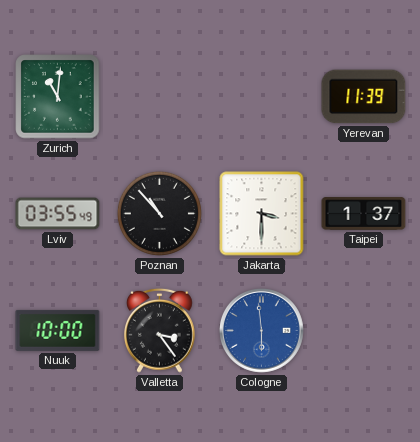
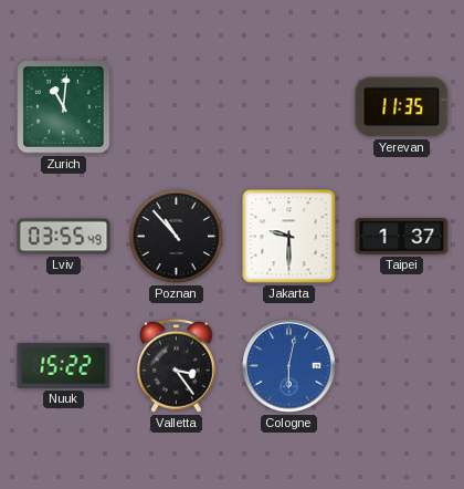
Yerevan: 11:39 -> 11:35 (402, 107)
Jakarta: 3:30 -> 9:30 (289, 237)
Nuuk: 10:00 -> 15:22 (64, 365)
Cologne: 5:59 -> 6:02 (288, 365)
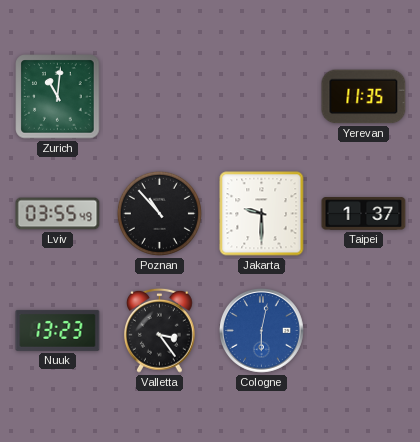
Nuuk: 15:22 -> 13:23 (58, 330)
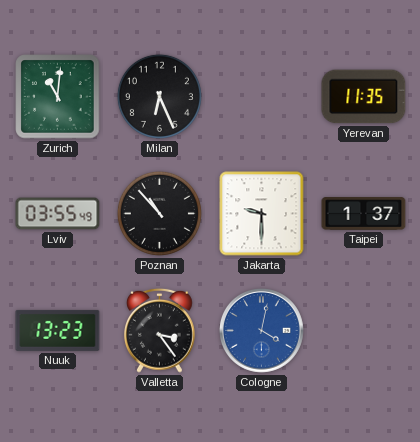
Milan: none -> 6:26 (159, 96)
Cologne: 6:02 -> 4:02 (261, 330)
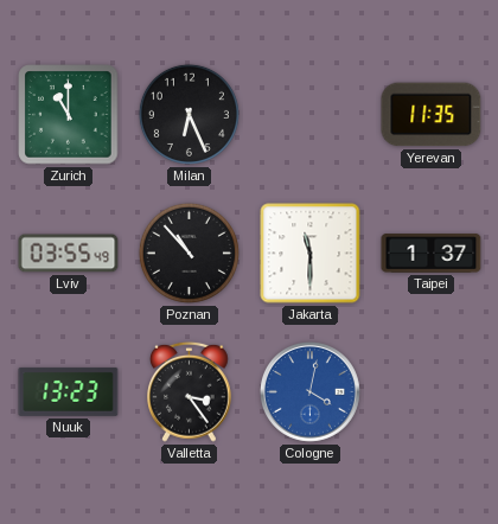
Zurich: 11:01 -> 11:00 (69, 115)
Jakarta: 9:30 -> 11:30 (311, 254)
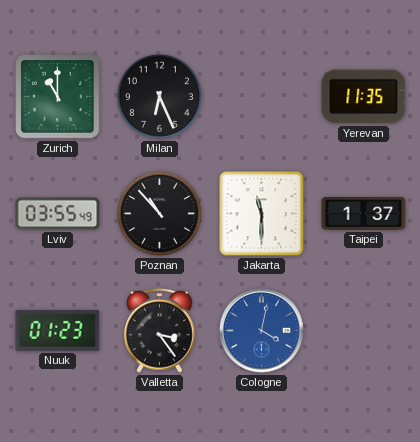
Nuuk: 13:23 -> 01:23 (58, 330)
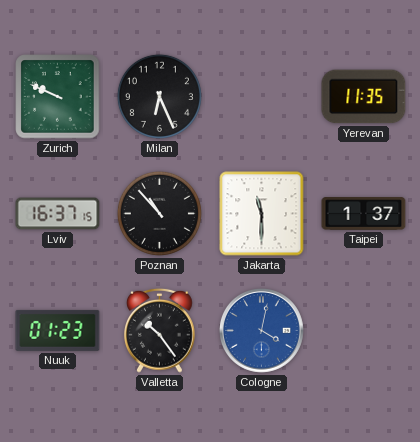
Zurich: 11:00 -> 9:49 (58, 97)
Lviv: 03:55 -> 16:37 (58, 214)
Valletta: 3:24 -> 10:24 (160, 330)
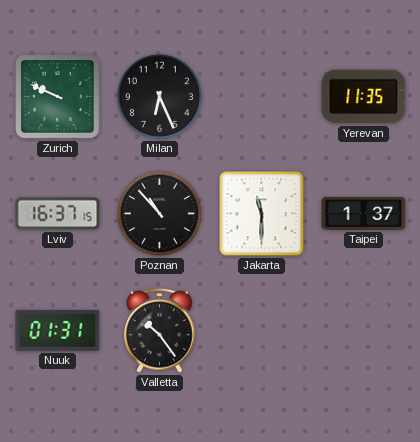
Nuuk: 01:23 -> 01:31 (58, 330)
Cologne: 4:02 -> none (261, 330)
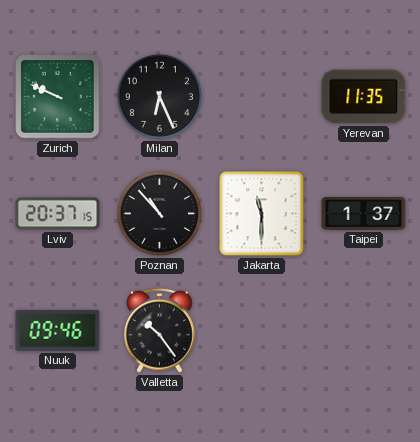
Lviv: 16:37 -> 20:37 (58, 214)
Nuuk: 01:31 -> 09:46 (58, 330)
